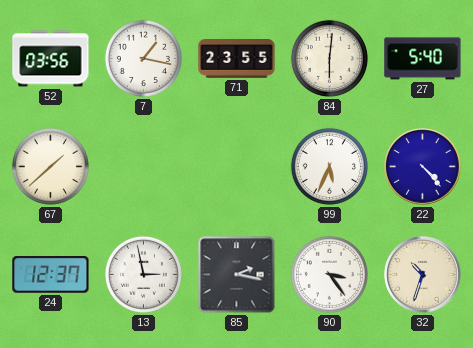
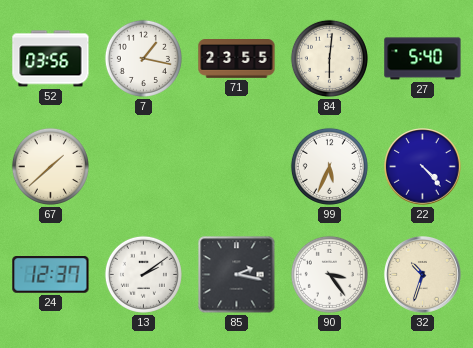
13: 2:58 -> 2:09 (143, 274)
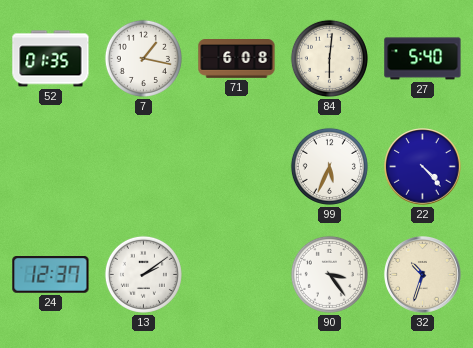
52: 03:56 -> 01:35 (51, 59)
71: 23:55 -> 6:08 (237, 59)
67: 1:38 -> none (50, 166)
85: 2:17 -> none (237, 275)
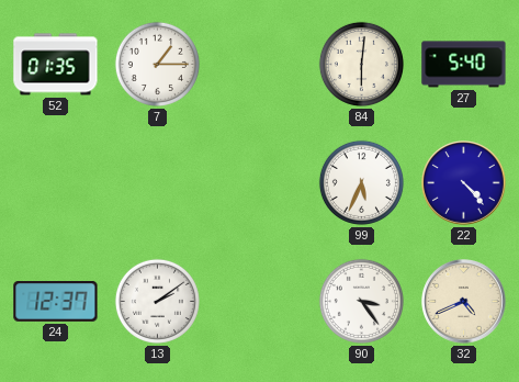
7: 1:17 -> 1:15 (157, 64)
71: 6:08 -> none (237, 59)
32: 10:33 -> 4:41 (464, 302)
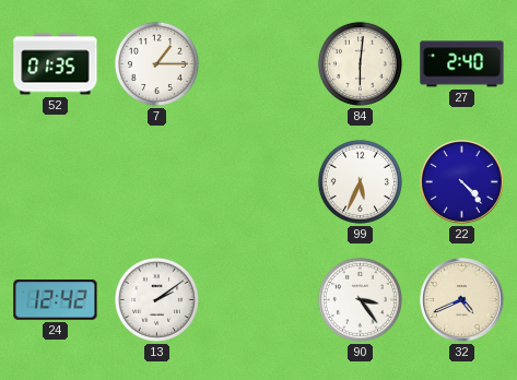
27: 5:40 -> 2:40 (462, 64)
24: 12:37 -> 12:42 (56, 300)
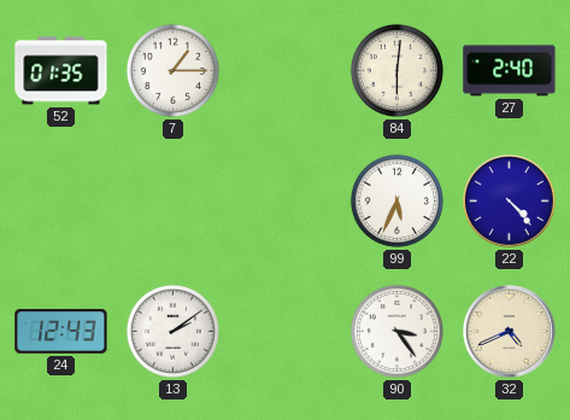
24: 12:42 -> 12:43 (61, 332)
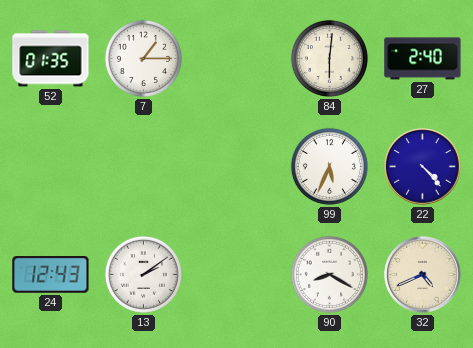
90: 3:24 -> 8:20 (329, 274)
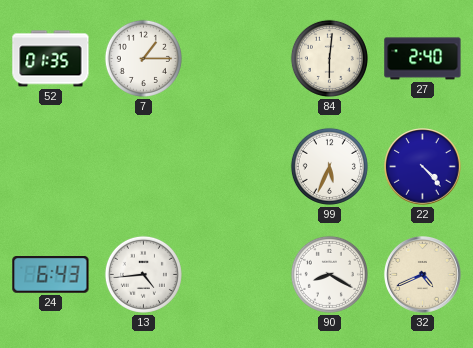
24: 12:43 -> 6:43 (51, 275)
13: 2:09 -> 4:44 (143, 274)
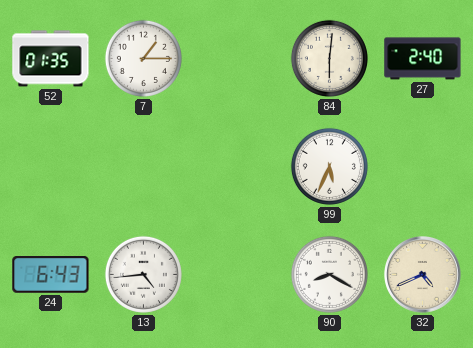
22: 4:23 -> none (423, 167)
